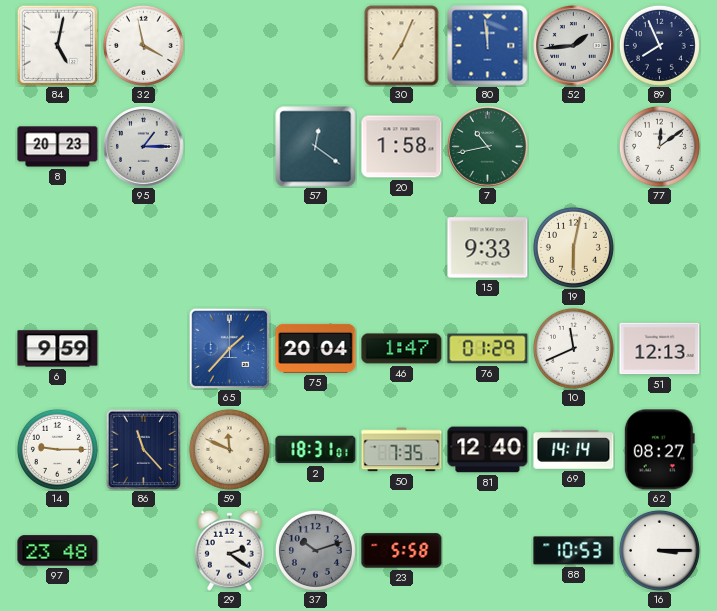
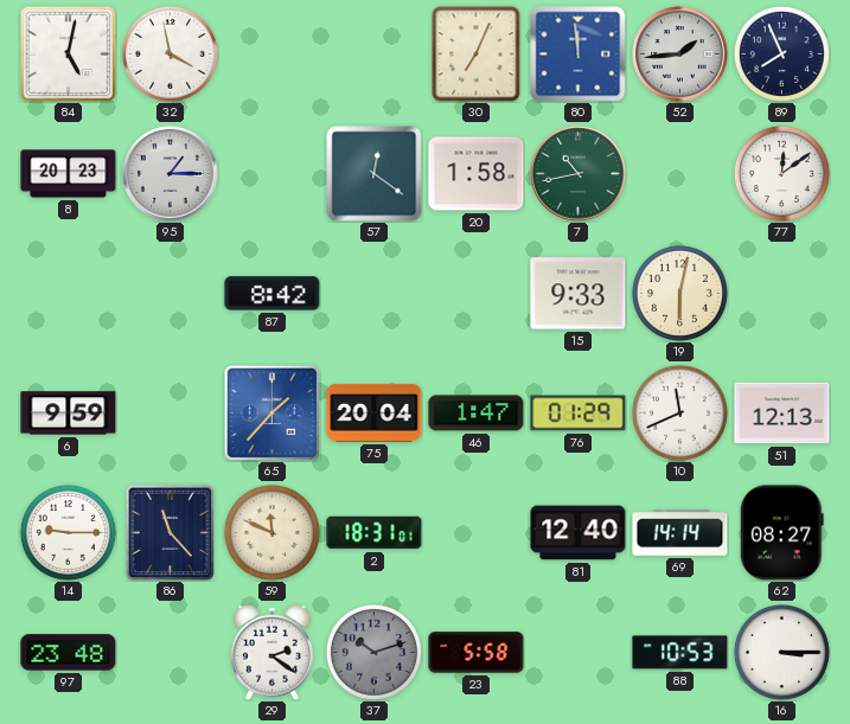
87: none -> 8:42 (273, 294)
50: 7:35 -> none (402, 450)
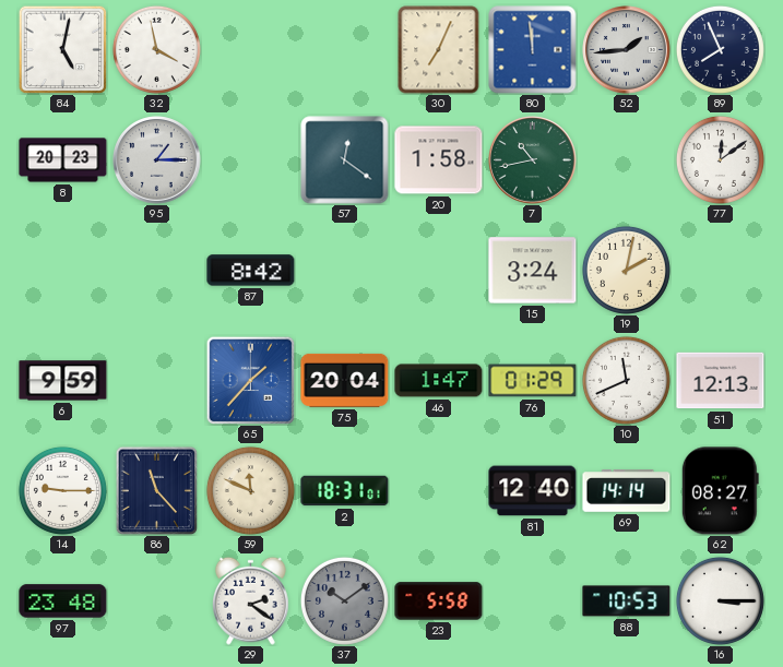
15: 9:33 -> 3:24 (533, 271)
19: 6:02 -> 2:02 (626, 270)
37: 10:12 -> 10:09 (344, 600)
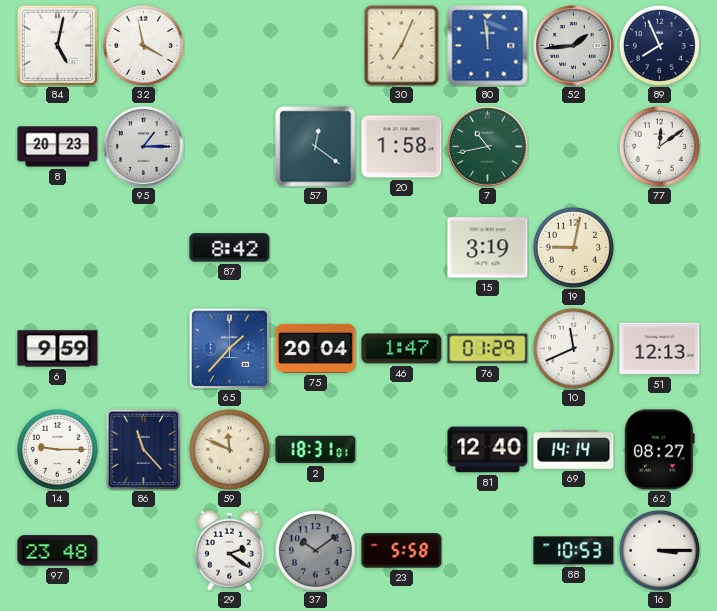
15: 3:24 -> 3:19 (488, 248)
19: 2:02 -> 9:02 (573, 247)
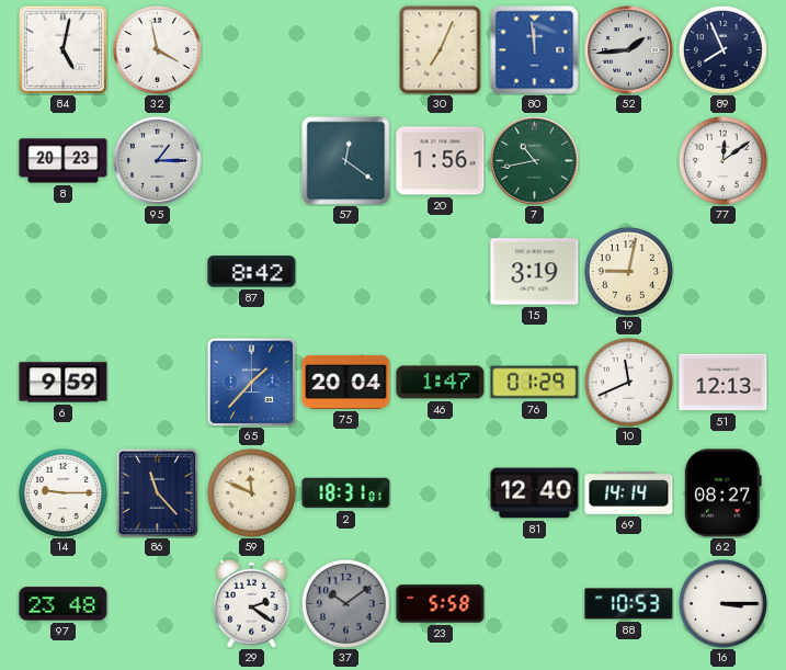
20: 1:58 -> 1:56 (441, 161)
